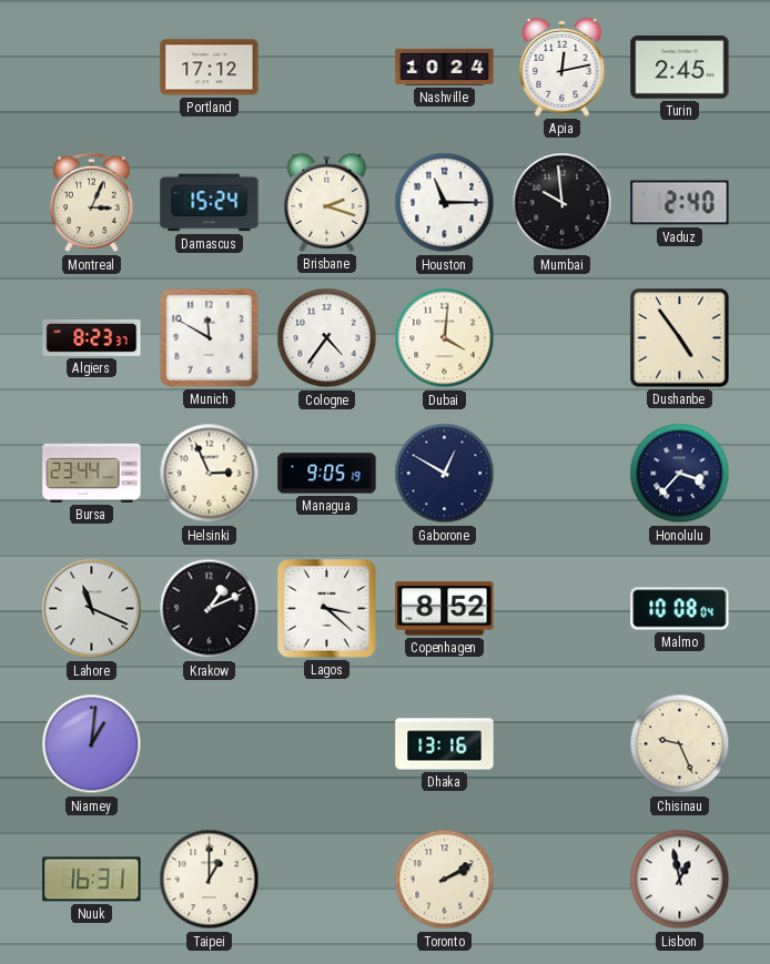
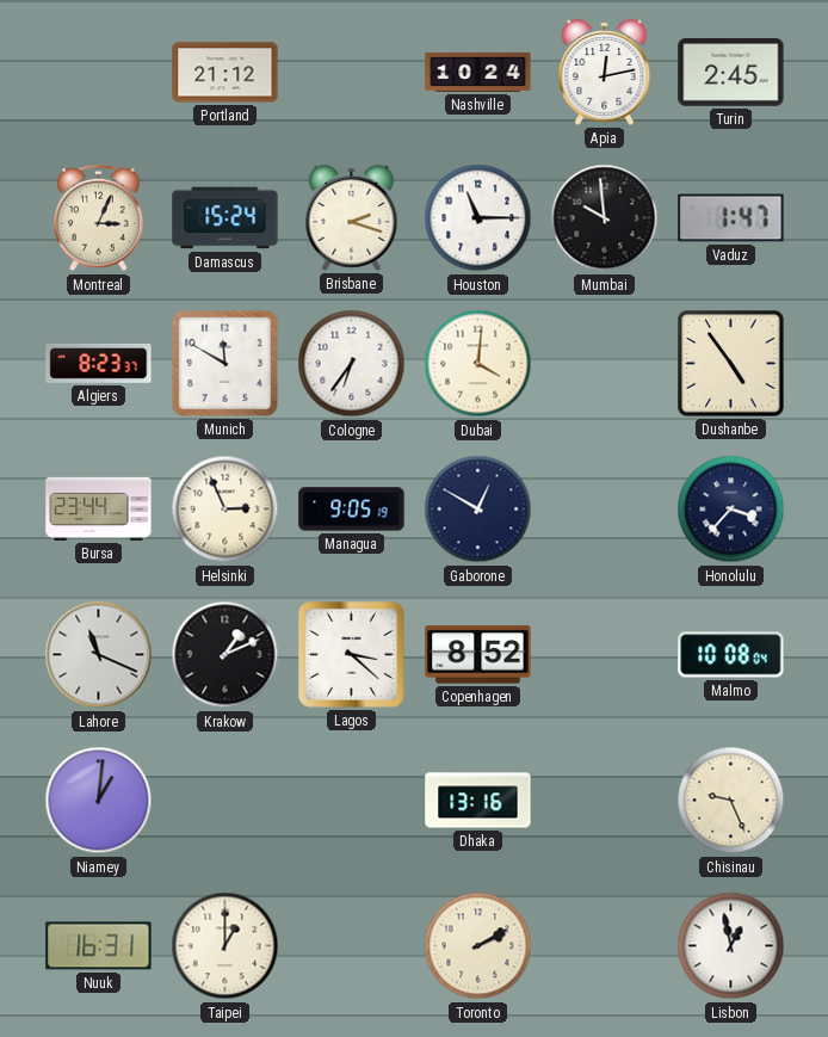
Portland: 17:12 -> 21:12 (225, 73)
Vaduz: 2:40 -> 1:47 (731, 218)
Cologne: 4:36 -> 6:36 (352, 364)
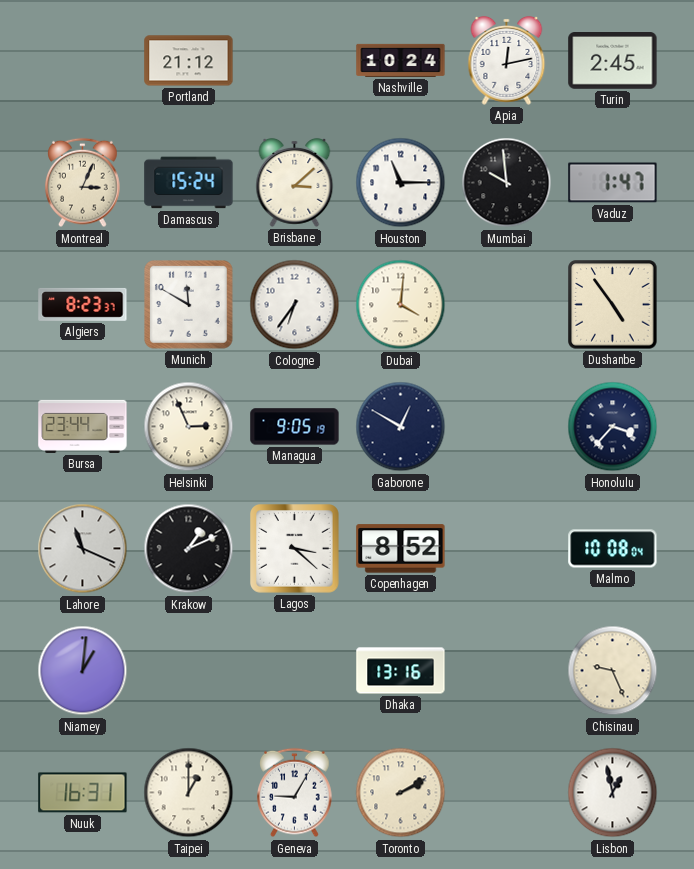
Brisbane: 2:18 -> 3:08 (295, 182)
Geneva: none -> 9:05 (295, 793)
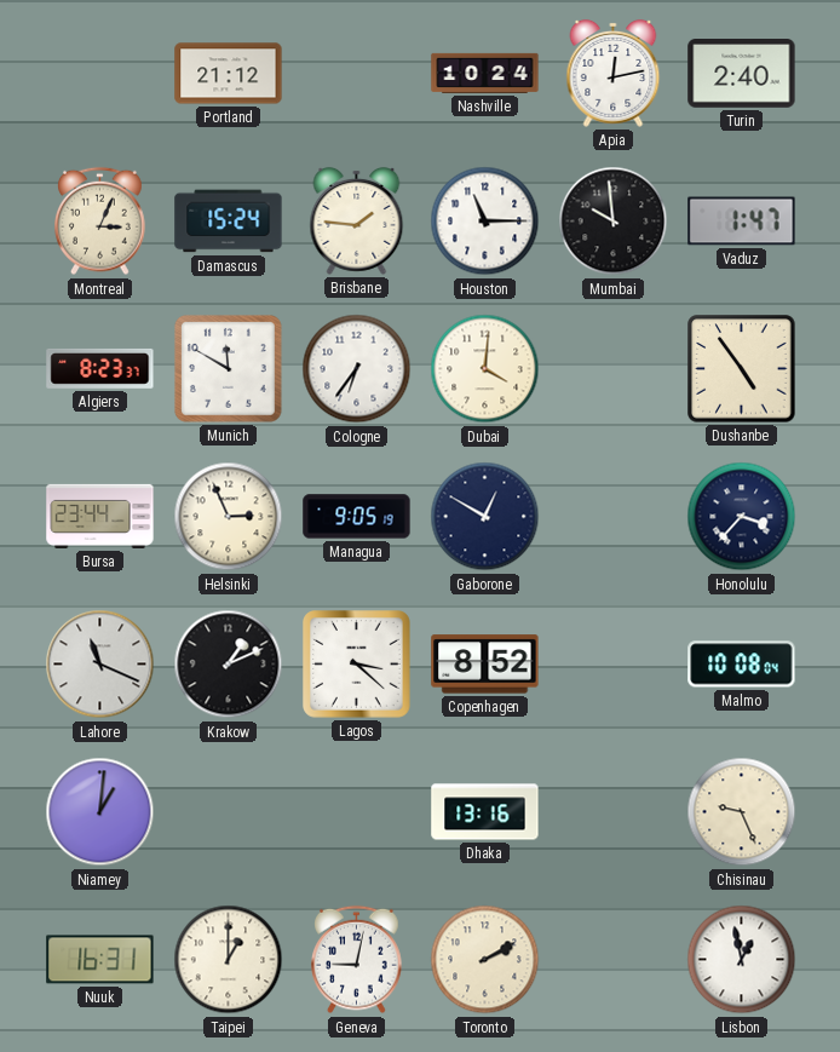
Turin: 2:45 -> 2:40 (742, 74)
Brisbane: 3:08 -> 1:46 (357, 220)
Geneva: 9:05 -> 9:02 (357, 960)
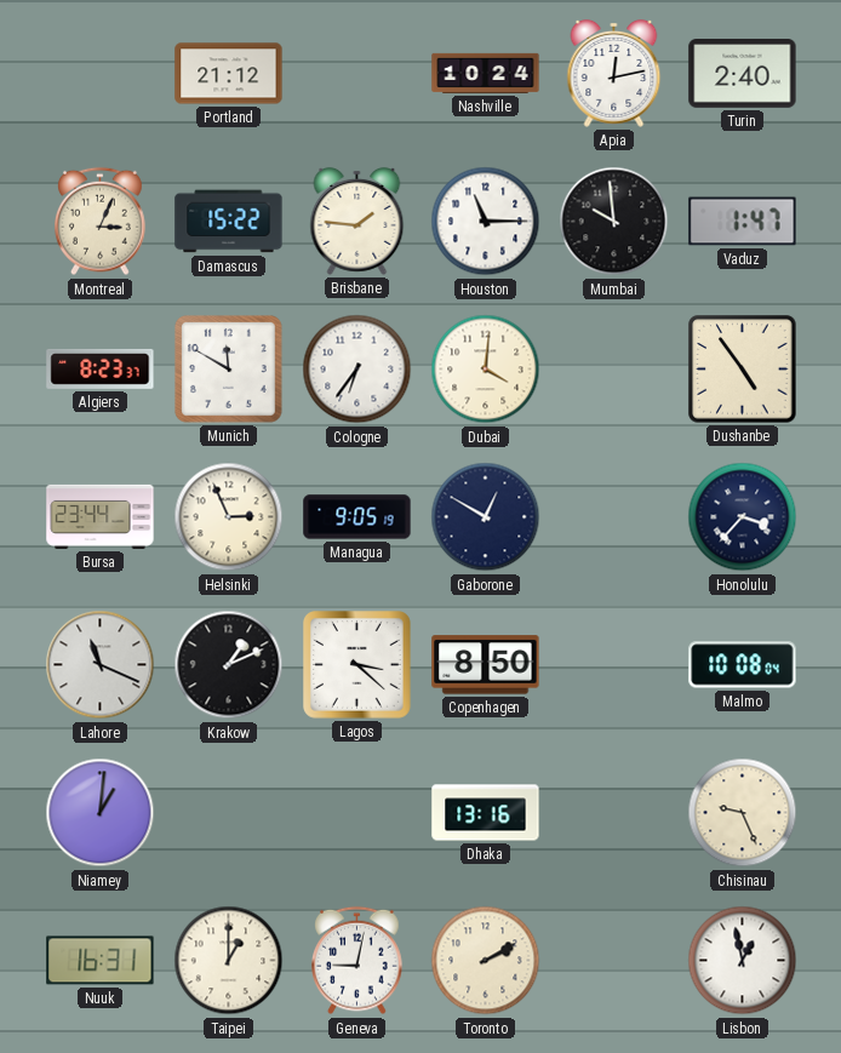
Damascus: 15:24 -> 15:22 (229, 222)
Copenhagen: 8:52 -> 8:50 (486, 665)
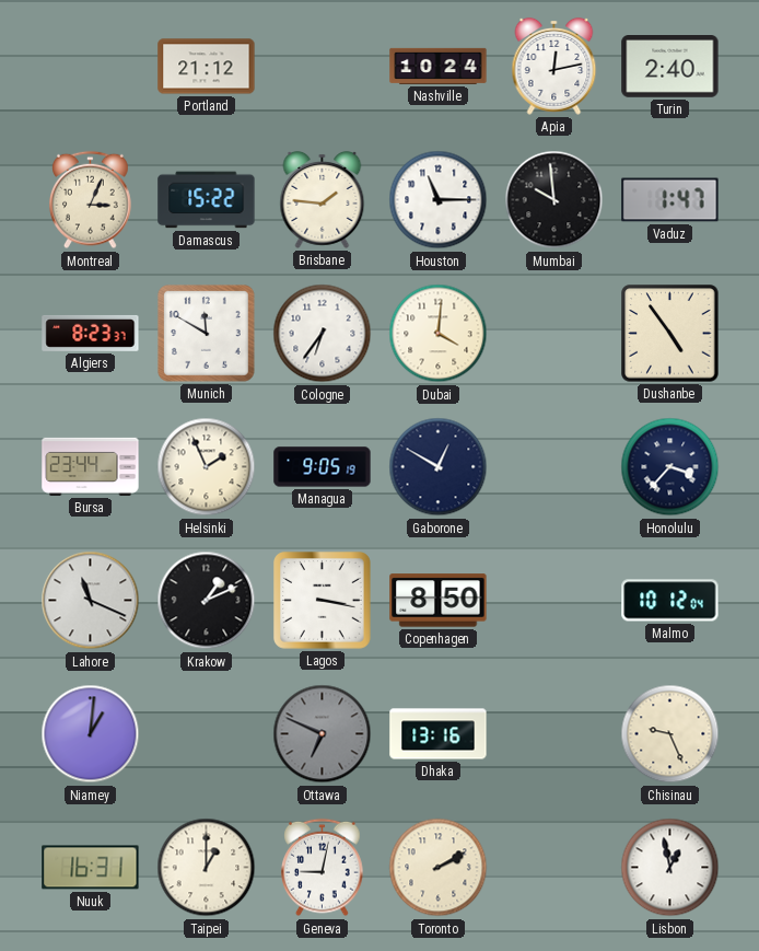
Helsinki: 2:56 -> 1:56 (207, 467)
Lagos: 3:22 -> 3:17 (323, 601)
Malmo: 10:08 -> 10:12 (670, 601)
Ottawa: none -> 6:49 (323, 734)
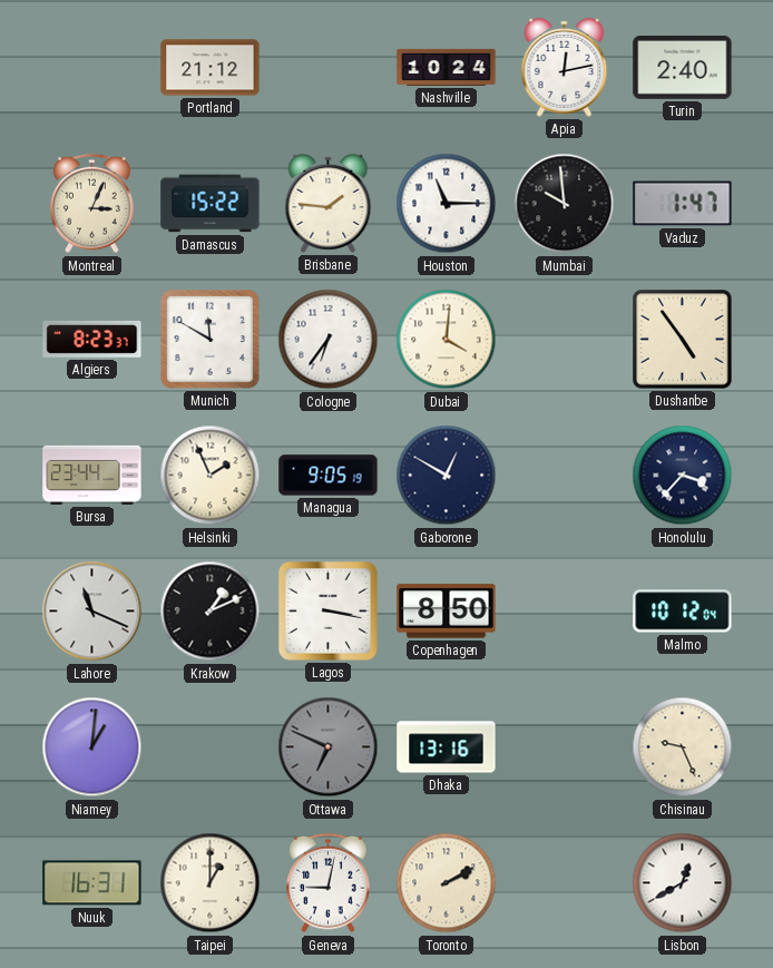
Lisbon: 12:58 -> 12:40 (683, 883)
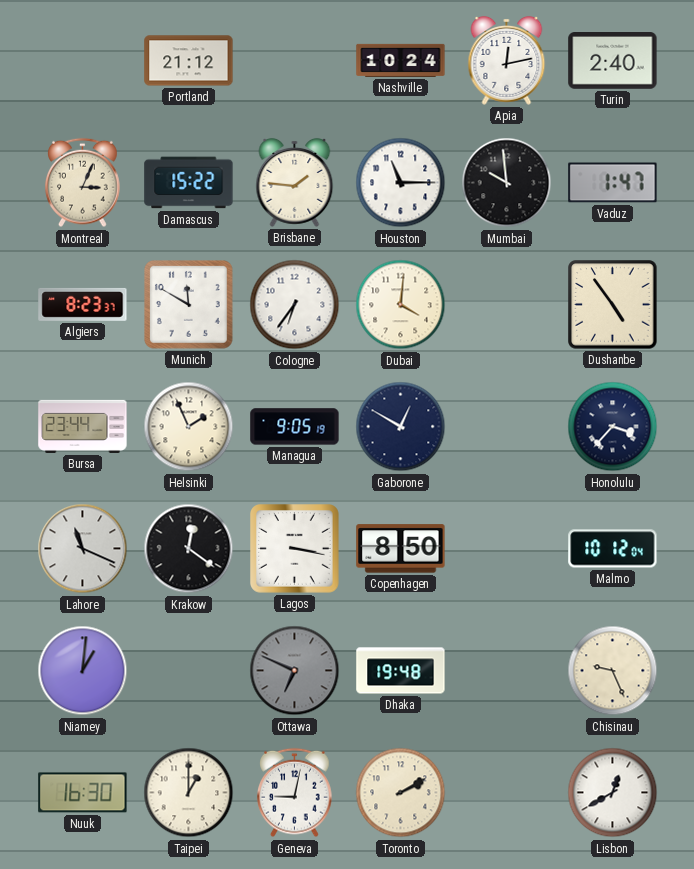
Krakow: 1:11 -> 12:21 (189, 549)
Dhaka: 13:16 -> 19:48 (401, 671)
Nuuk: 16:31 -> 16:30 (83, 793)
